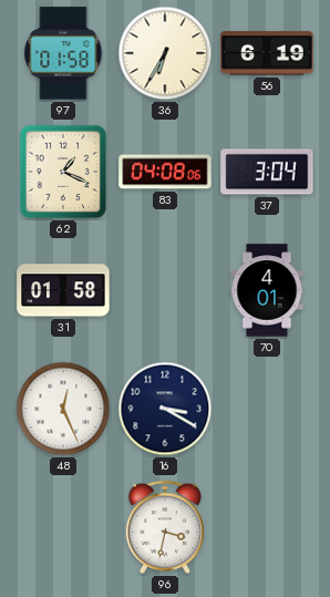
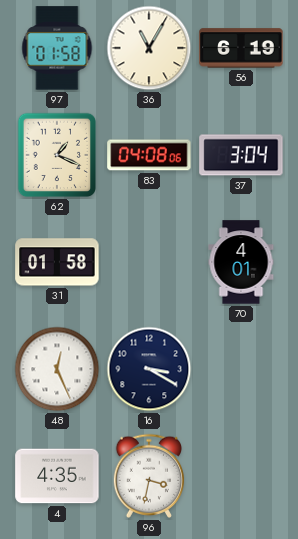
36: 6:35 -> 11:05 (149, 48)
4: none -> 4:35 (57, 476)
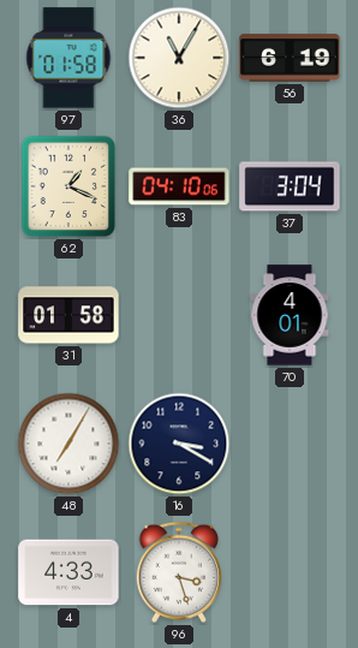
83: 04:08 -> 04:10 (179, 186)
48: 12:26 -> 7:05 (68, 444)
4: 4:35 -> 4:33 (68, 572)
96: 3:32 -> 3:27 (179, 572)
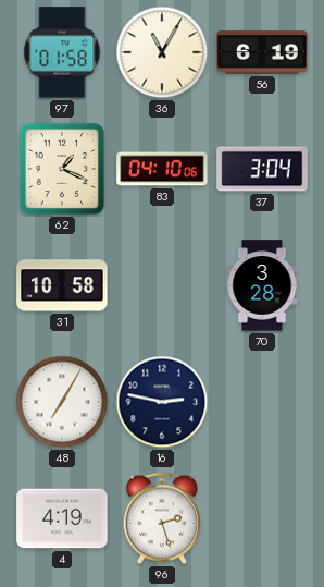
31: 01:58 -> 10:58 (62, 285)
70: 4:01 -> 3:28 (262, 285)
16: 3:20 -> 2:47 (162, 402)
4: 4:33 -> 4:19 (62, 518)
96: 3:27 -> 2:27 (162, 518)
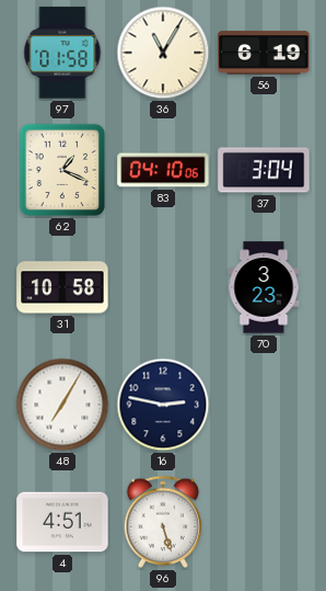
70: 3:28 -> 3:23 (264, 287)
4: 4:19 -> 4:51 (62, 522)
96: 2:27 -> 5:27 (163, 522)
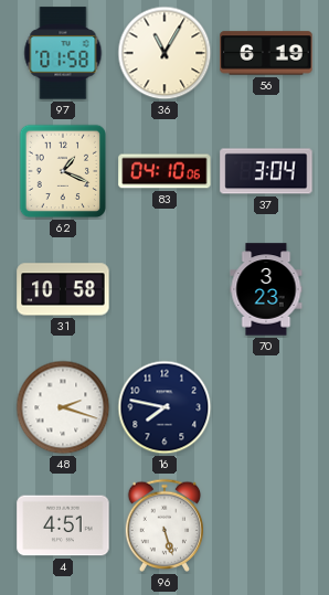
48: 7:05 -> 2:18 (63, 407)
16: 2:47 -> 7:47 (164, 407)
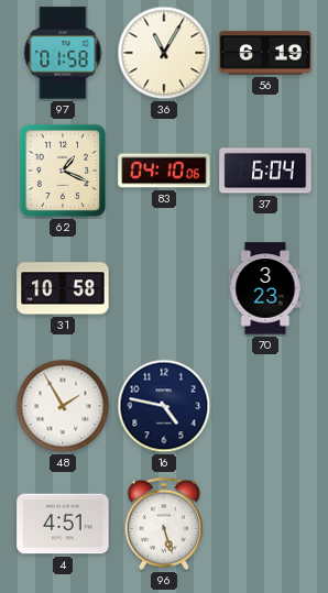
37: 3:04 -> 6:04 (265, 171)
48: 2:18 -> 1:55 (63, 406)
16: 7:47 -> 4:47 (164, 406)
